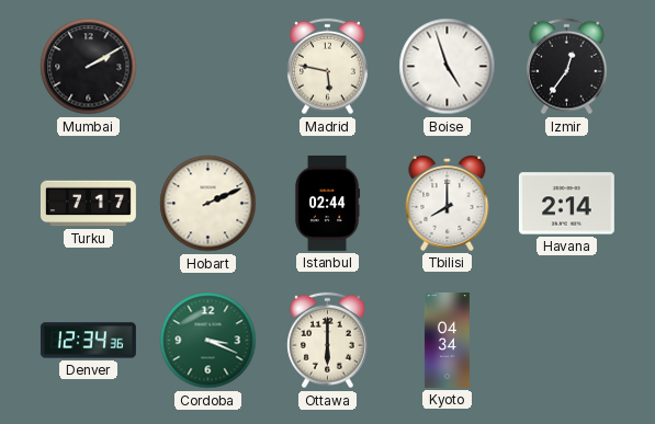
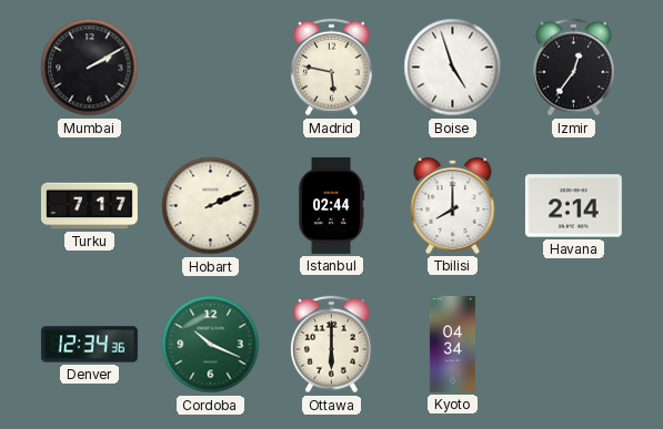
Cordoba: 3:19 -> 10:19 (211, 345)
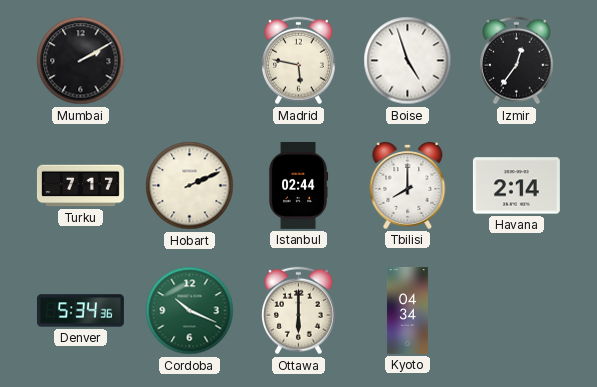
Denver: 12:34 -> 5:34 (80, 311)
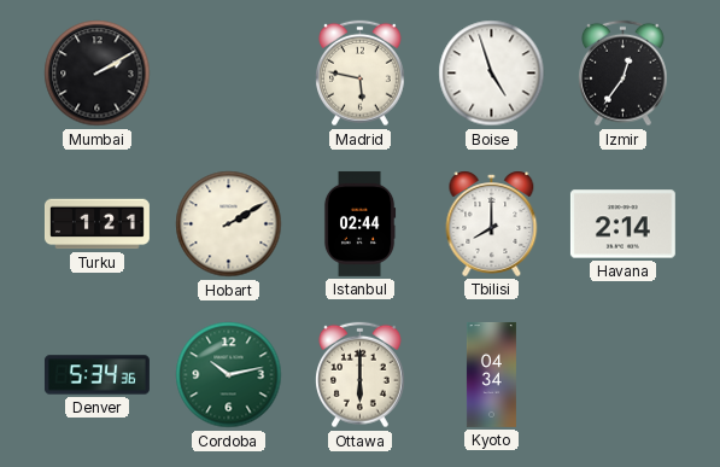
Turku: 7:17 -> 1:21 (96, 224)
Hobart: 2:11 -> 2:10 (229, 224)
Cordoba: 10:19 -> 10:13 (229, 375)
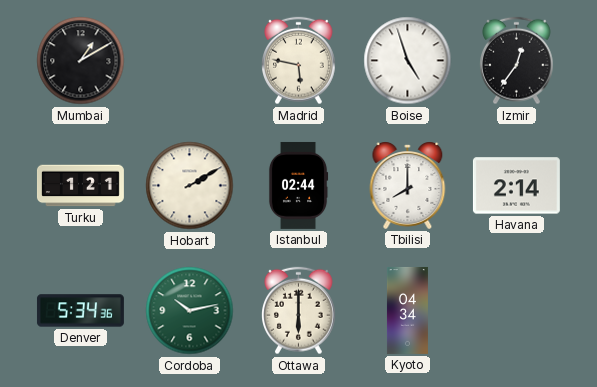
Mumbai: 2:10 -> 1:10 (81, 61)
